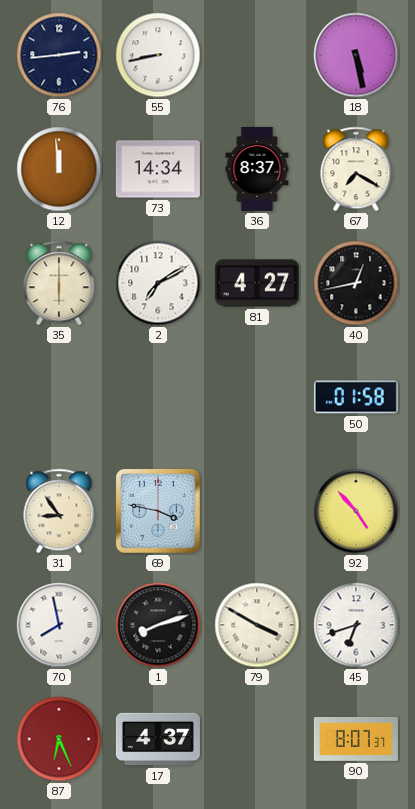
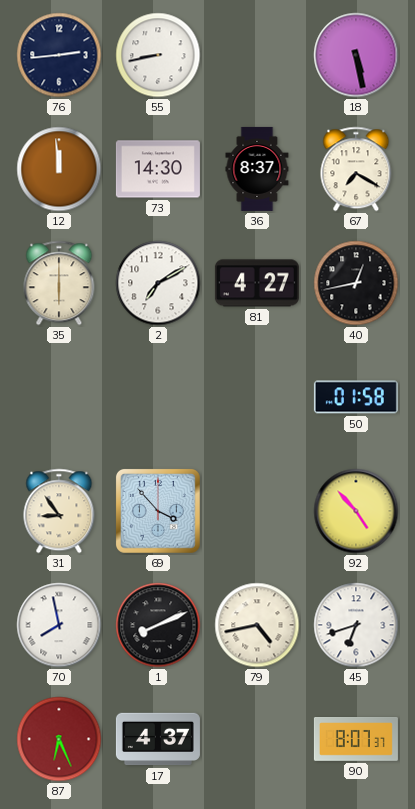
73: 14:34 -> 14:30 (158, 169)
69: 3:47 -> 3:53 (158, 511)
1: 8:12 -> 8:11 (158, 625)
79: 3:50 -> 4:43 (257, 625)
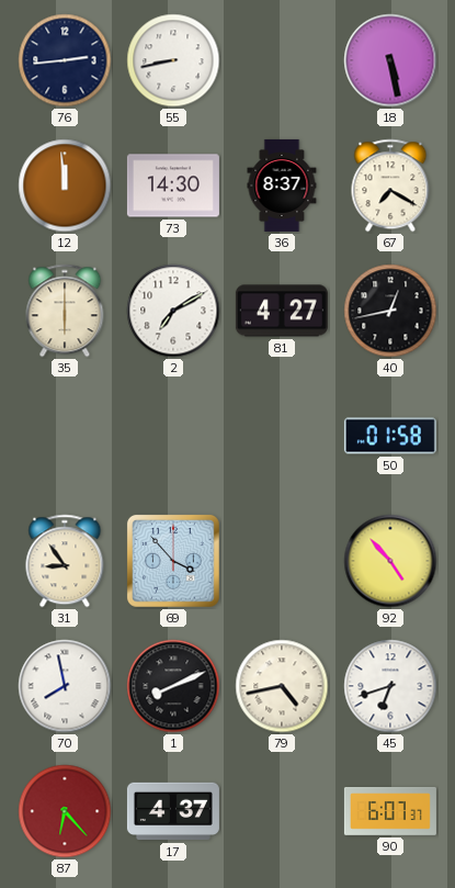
87: 6:26 -> 6:23 (65, 811)
90: 8:07 -> 6:07 (390, 812)
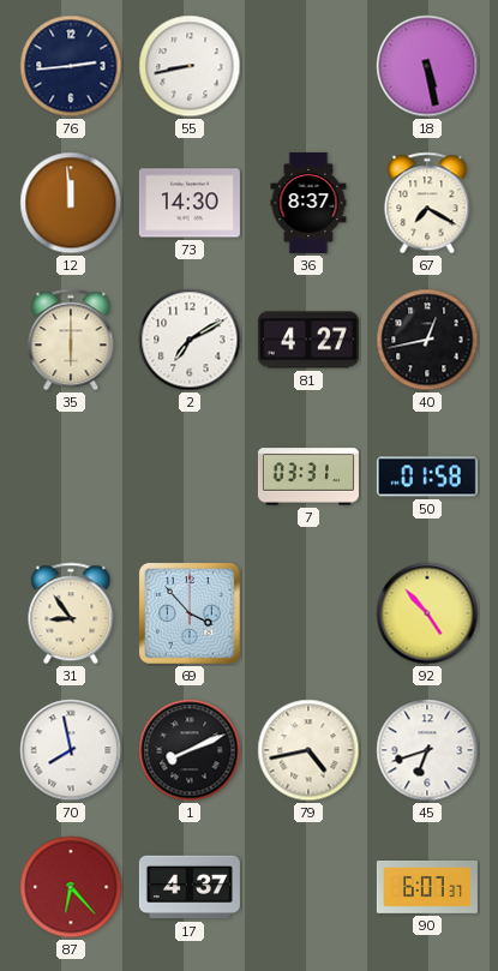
7: none -> 03:31 (308, 476)
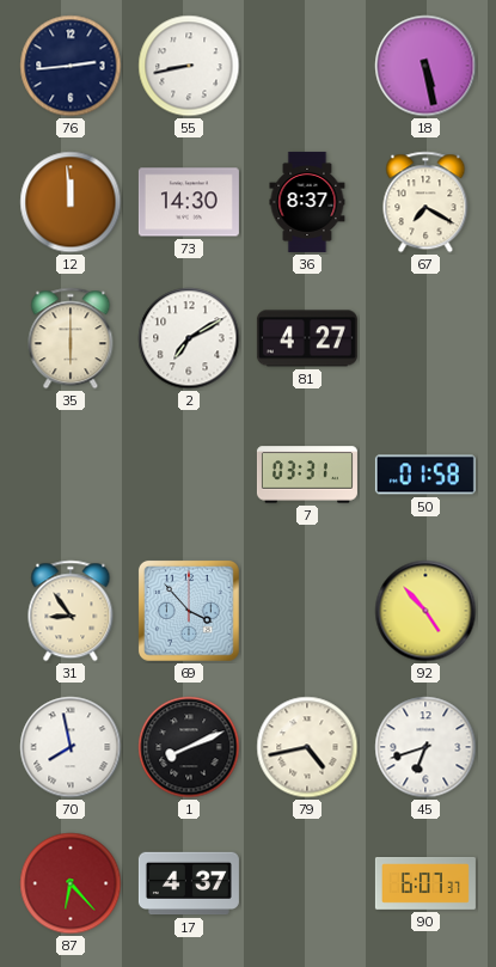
40: 12:43 -> none (427, 340)
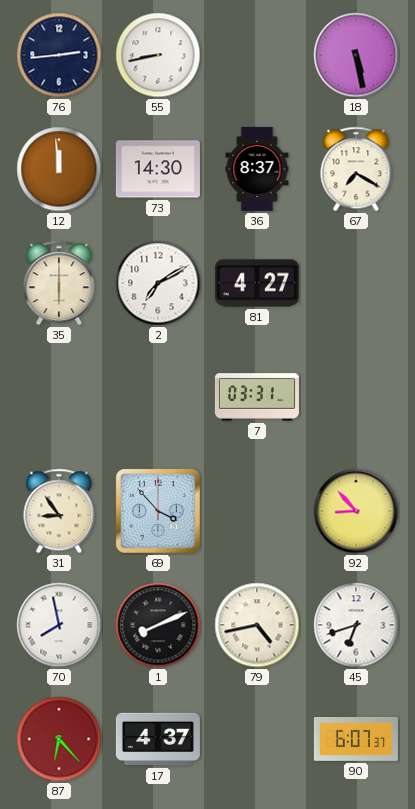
50: 01:58 -> none (425, 475)
92: 4:53 -> 8:53 (356, 511)
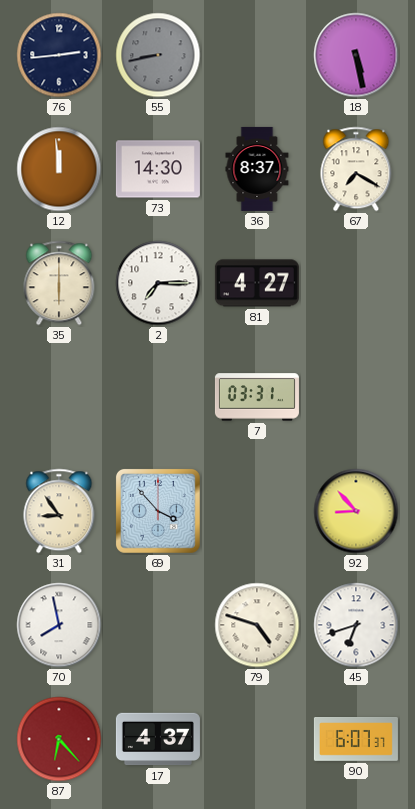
55 dial: white -> grey (158, 55)
2: 7:10 -> 7:15 (158, 283)
1: 8:11 -> none (158, 625)
79: 4:43 -> 4:48 (257, 625)
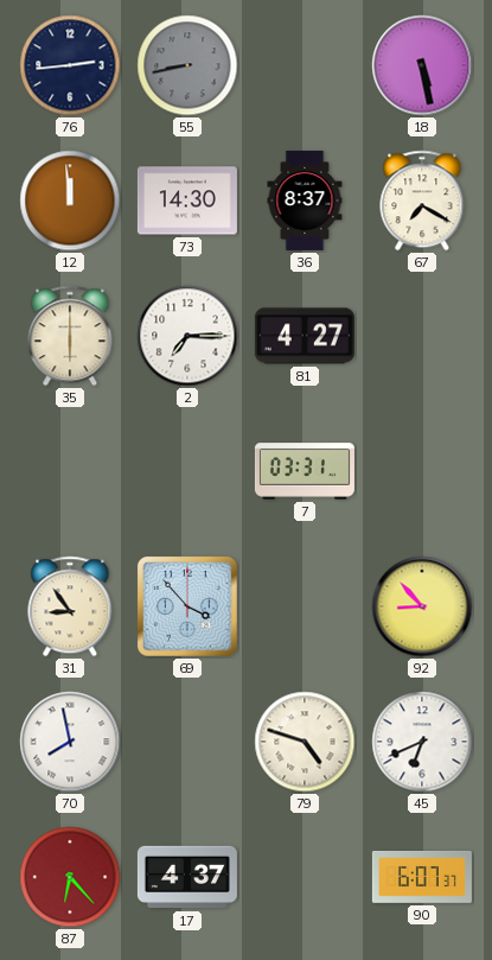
45: 6:42 -> 6:41 (422, 742)
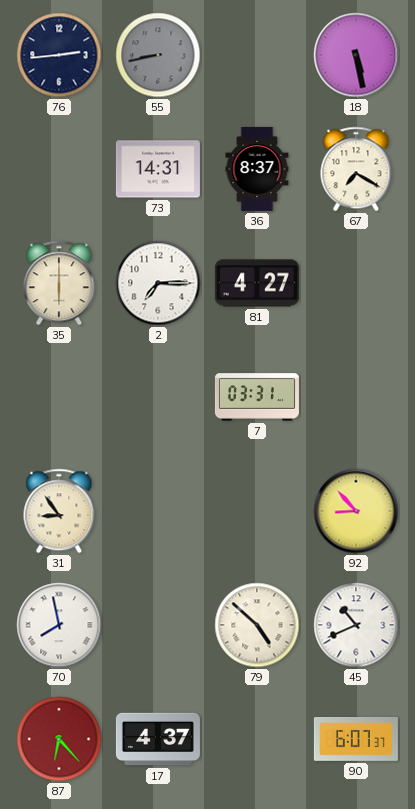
12: 11:59 -> none (70, 201)
73: 14:30 -> 14:31 (158, 169)
69: 3:53 -> none (187, 606)
79: 4:48 -> 4:52 (257, 625)
45: 6:41 -> 10:41 (356, 625)
